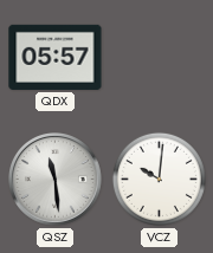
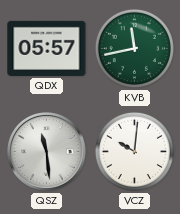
KVB: none -> 11:43 (134, 48)
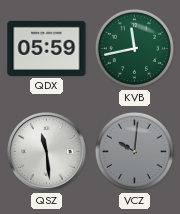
QDX: 05:57 -> 05:59 (47, 48)
VCZ dial: white -> grey (134, 151)
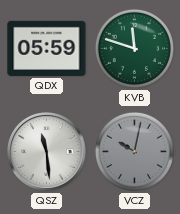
KVB: 11:43 -> 11:48 (134, 48)
VCZ: 10:01 -> 10:02 (134, 151)
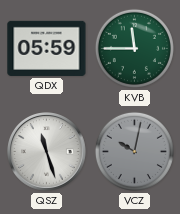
KVB: 11:48 -> 11:45 (134, 48)
QSZ: 11:29 -> 11:27 (47, 152)
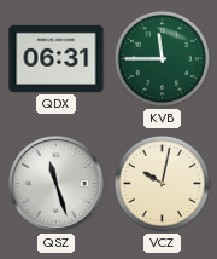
QDX: 05:59 -> 06:31 (57, 58)
VCZ dial: grey -> cream (162, 183)
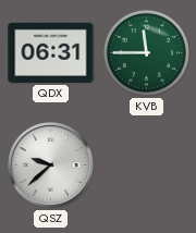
QSZ: 11:27 -> 9:38 (51, 165)
VCZ: 10:02 -> none (162, 183)
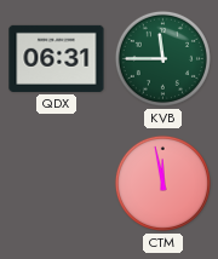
QSZ: 9:38 -> none (51, 165)
CTM: none -> 11:58 (162, 183)
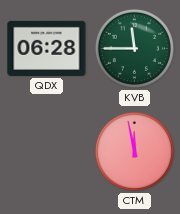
QDX: 06:31 -> 06:28 (47, 48)
